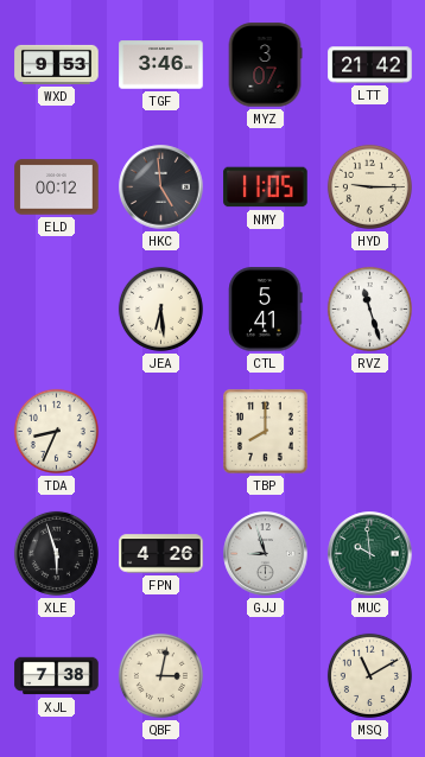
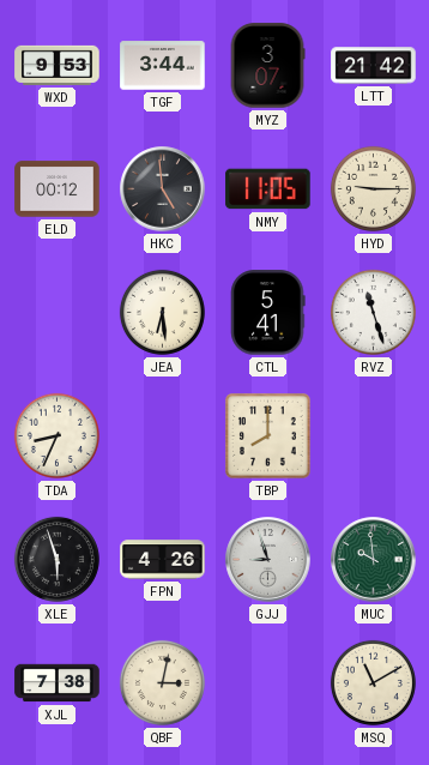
TGF: 3:46 -> 3:44 (163, 66)
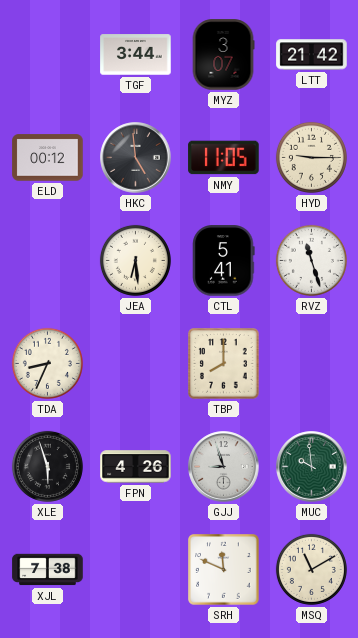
WXD: 9:53 -> none (58, 65)
QBF: 3:02 -> none (162, 682)
SRH: none -> 11:49 (224, 570)
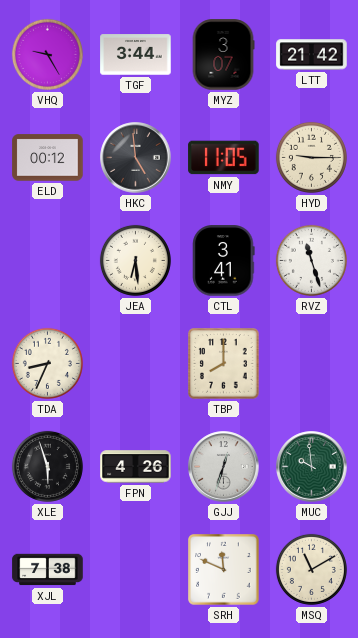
VHQ: none -> 9:25 (47, 54)
CTL: 5:41 -> 3:41 (224, 261)
GJJ: 8:57 -> 12:33 (224, 467)
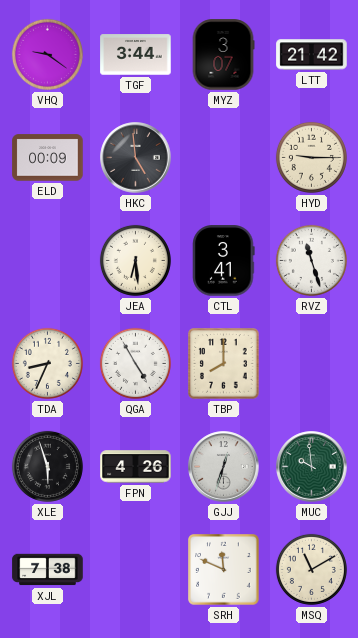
VHQ: 9:25 -> 9:21 (47, 54)
ELD: 00:12 -> 00:09 (48, 158)
NMY: 11:05 -> none (224, 158)
QGA: none -> 4:55 (135, 363)
